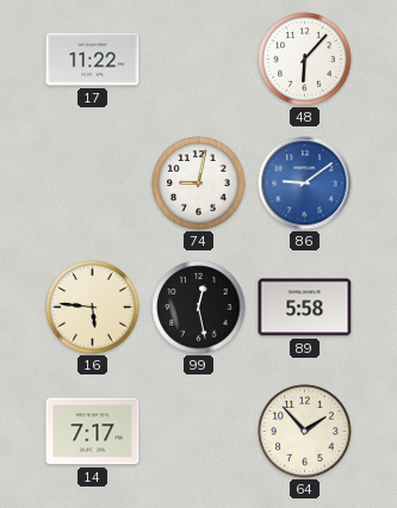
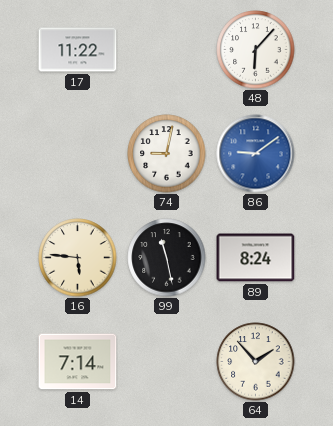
99: 12:28 -> 11:28 (167, 258)
89: 5:58 -> 8:24 (256, 258)
14: 7:17 -> 7:14 (78, 362)
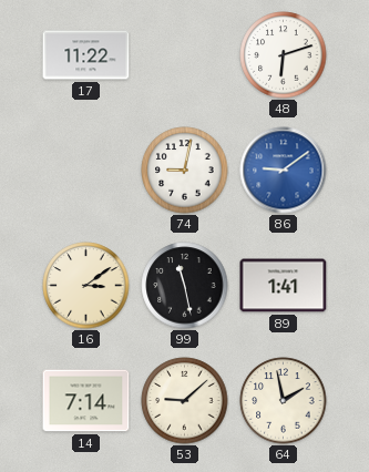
48: 6:07 -> 6:12 (284, 55)
16: 5:46 -> 3:09 (86, 286)
89: 8:24 -> 1:41 (284, 286)
53: none -> 9:08 (185, 401)
64: 1:53 -> 1:58 (284, 401)
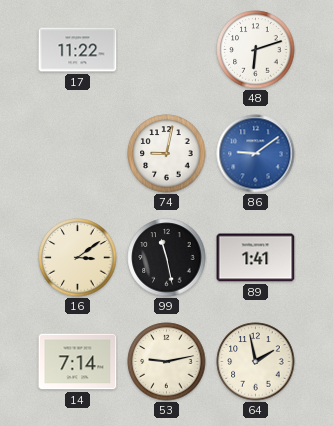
53: 9:08 -> 9:13 (167, 362)
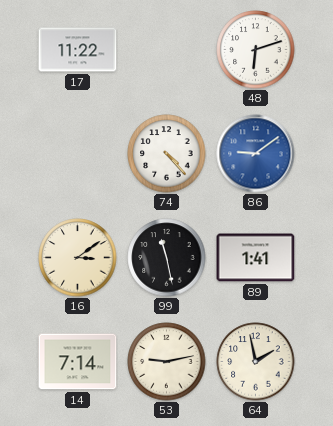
74: 9:02 -> 4:23 (167, 154)
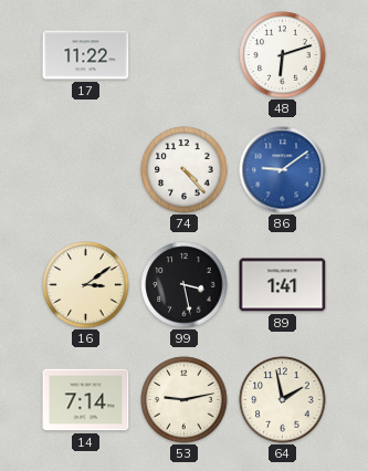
99: 11:28 -> 3:28 (185, 285)
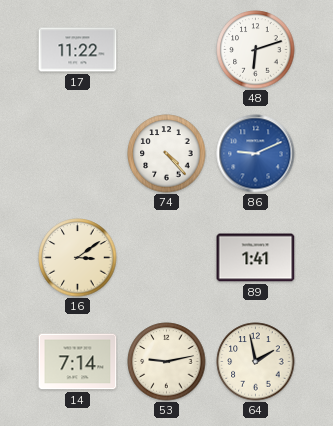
86: 9:09 -> 9:11 (256, 154)
99: 3:28 -> none (185, 285)
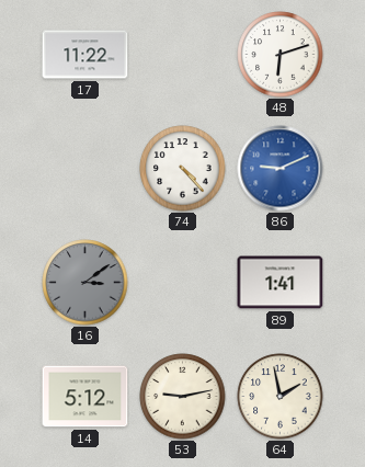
16 dial: cream -> grey (85, 283)
14: 7:14 -> 5:12 (85, 397)
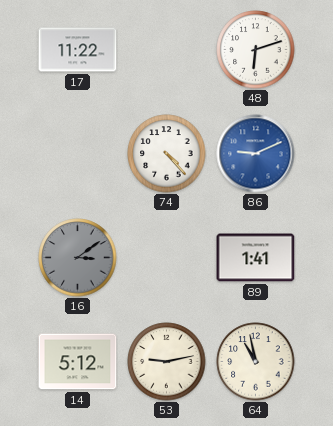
64: 1:58 -> 10:58 (256, 362)
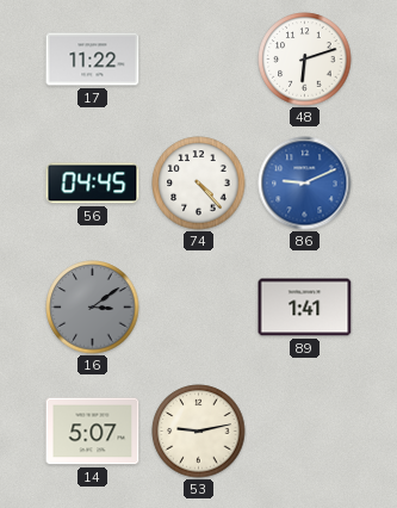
56: none -> 04:45 (93, 184)
14: 5:12 -> 5:07 (93, 432)
64: 10:58 -> none (256, 362)
